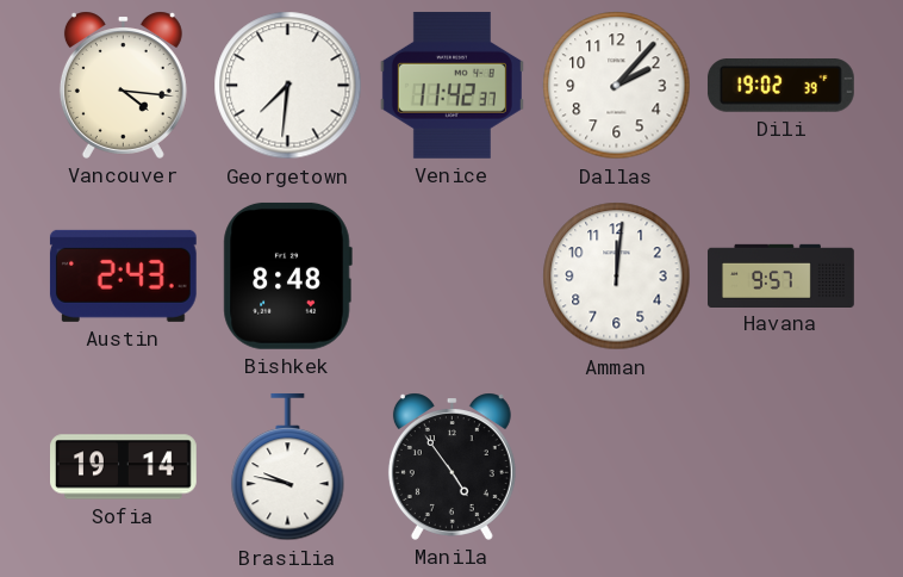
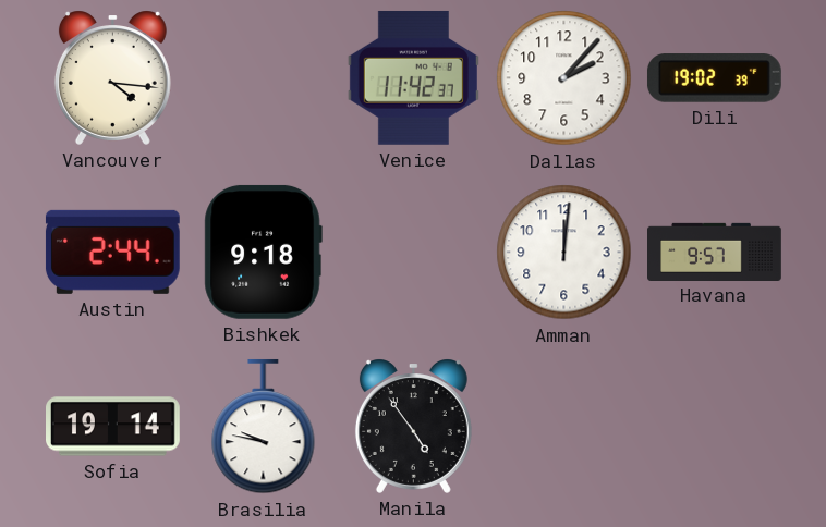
Georgetown: 7:31 -> none (288, 86)
Austin: 2:43 -> 2:44 (112, 252)
Bishkek: 8:48 -> 9:18 (263, 252)
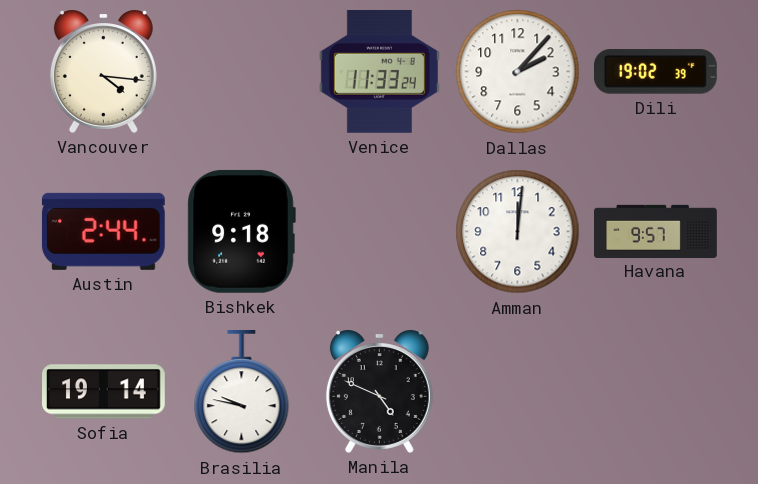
Venice: 11:42 -> 11:33 (379, 71)
Manila: 4:54 -> 4:49 (379, 391)
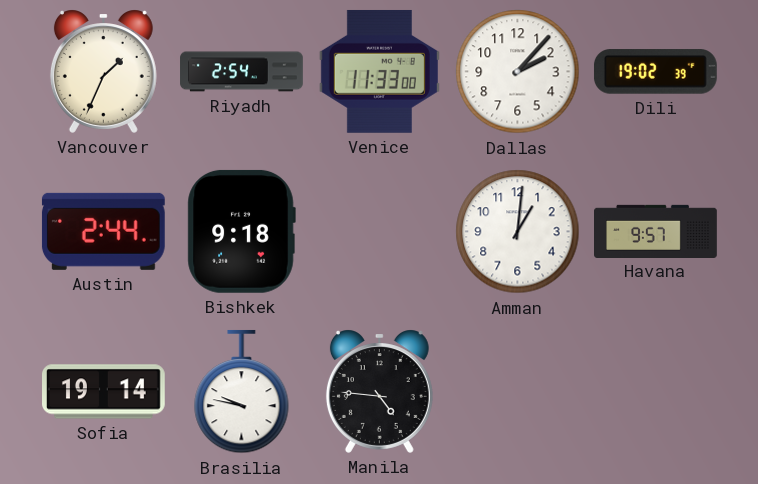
Vancouver: 4:16 -> 1:34 (103, 71)
Riyadh: none -> 2:54 (242, 72)
Venice: 11:33:24 -> 11:33:00 (379, 71)
Amman: 12:01 -> 1:01 (518, 232)
Manila: 4:49 -> 4:46 (379, 391)
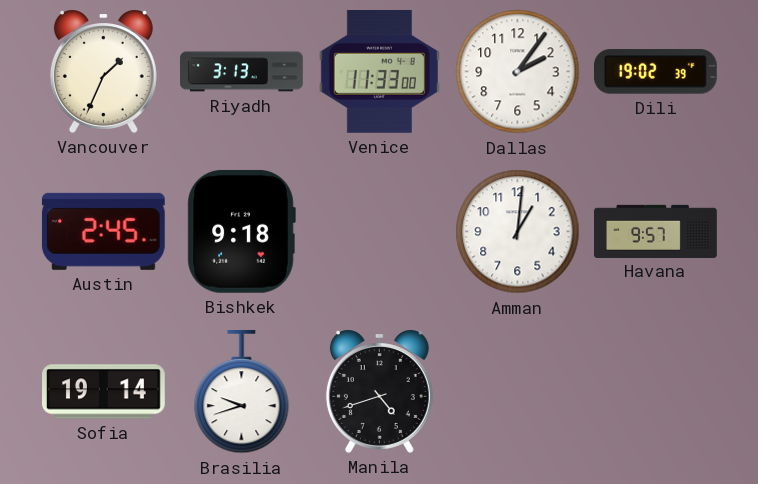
Riyadh: 2:54 -> 3:13 (242, 72)
Dallas: 2:07 -> 2:06 (518, 72)
Austin: 2:44 -> 2:45 (103, 231)
Brasilia: 9:47 -> 9:42 (242, 392)
Manila: 4:46 -> 4:42 (379, 391)
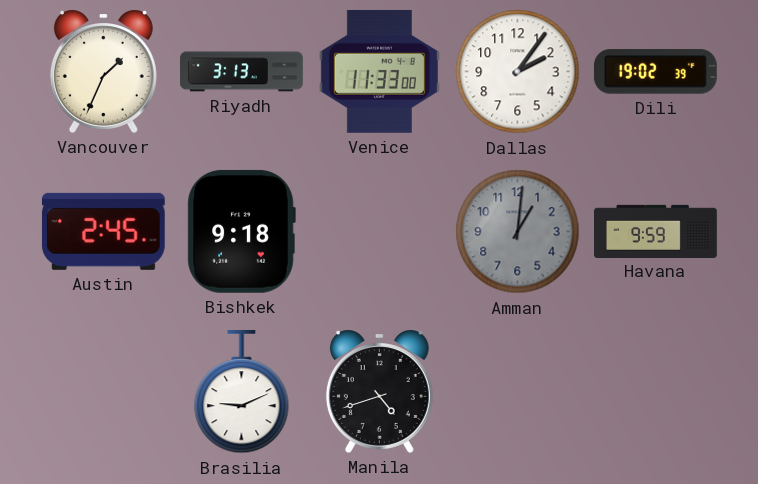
Amman dial: white -> grey (518, 232)
Havana: 9:57 -> 9:59 (656, 231)
Sofia: 19:14 -> none (104, 392)
Brasilia: 9:42 -> 9:11 (242, 392)
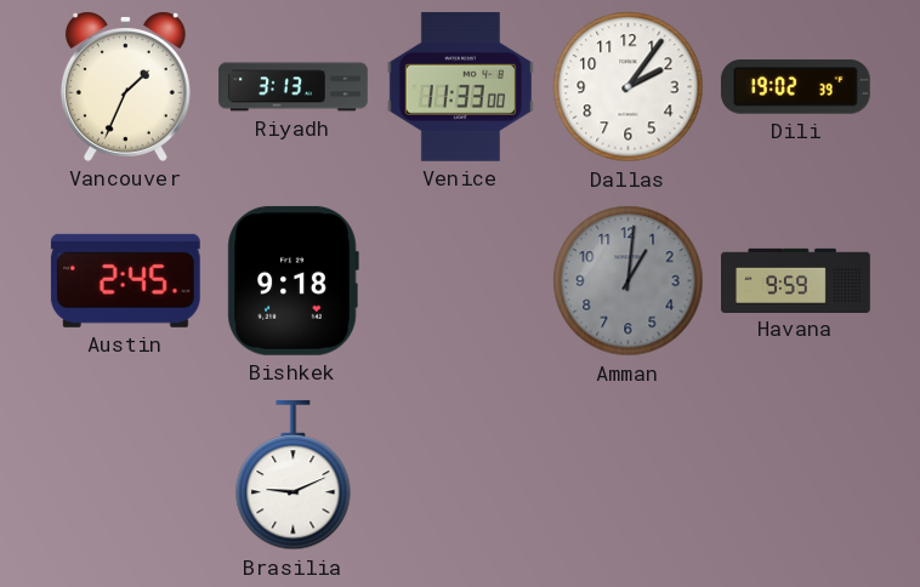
Manila: 4:42 -> none (379, 391)
